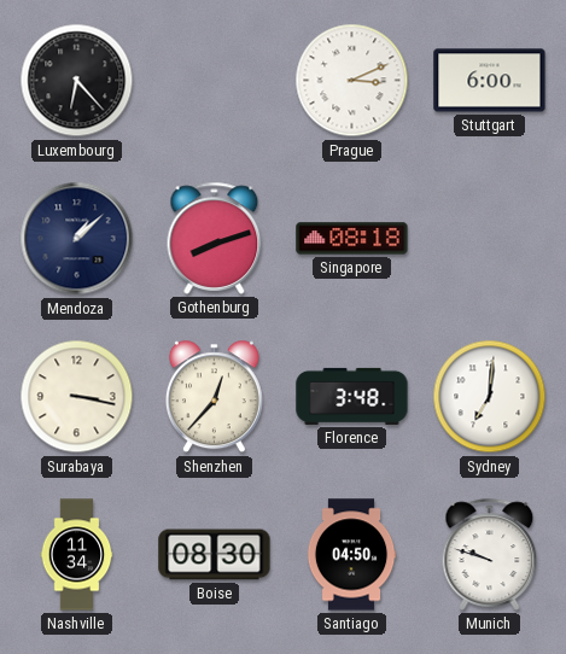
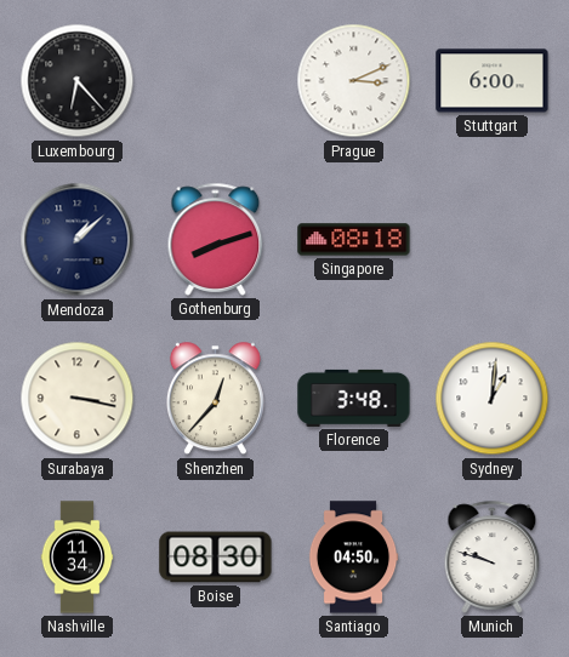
Sydney: 7:01 -> 1:01 (493, 399)
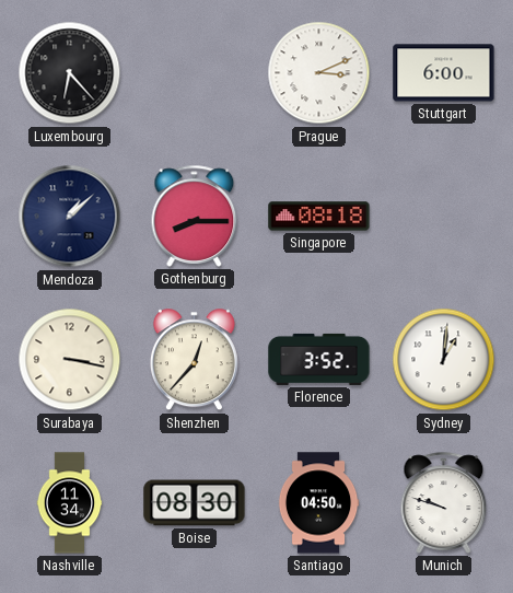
Gothenburg: 8:12 -> 8:15 (195, 216)
Florence: 3:48 -> 3:52 (319, 359)
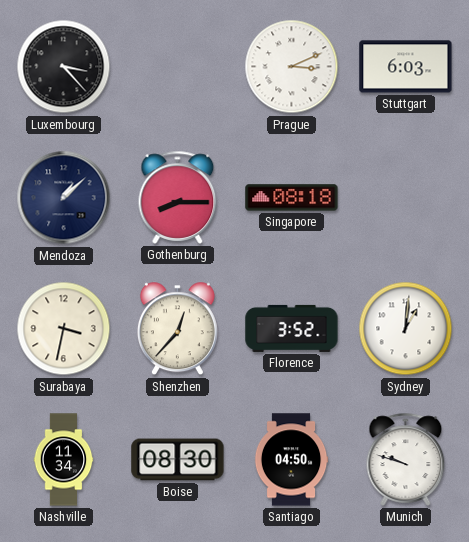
Luxembourg: 6:23 -> 3:23 (64, 67)
Stuttgart: 6:00 -> 6:03 (406, 67)
Surabaya: 3:17 -> 3:32 (64, 329)
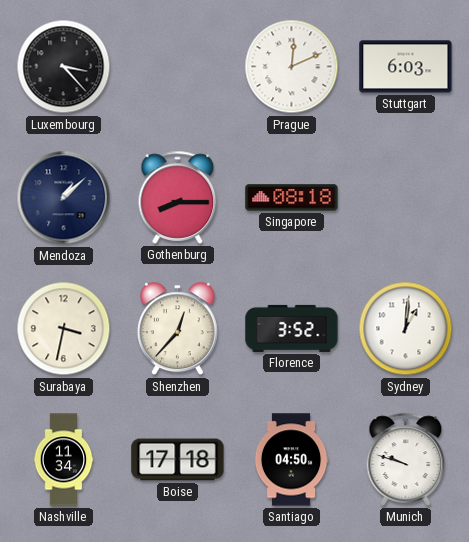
Prague: 3:11 -> 12:11 (292, 67)
Boise: 08:30 -> 17:18 (178, 460)
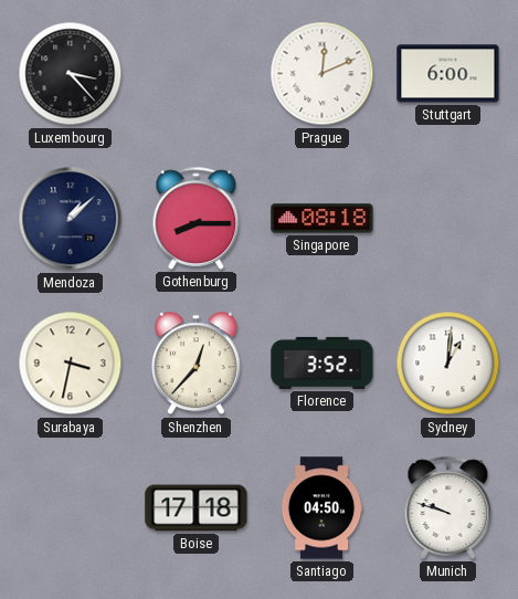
Stuttgart: 6:03 -> 6:00 (448, 74)
Nashville: 11:34 -> none (64, 460)
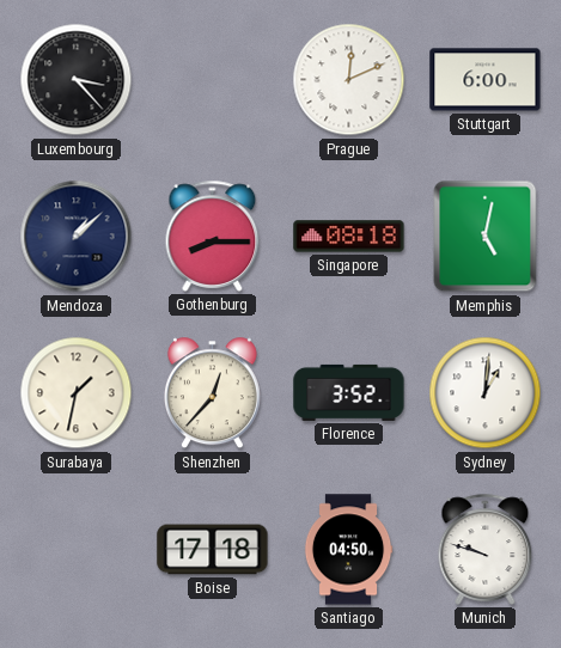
Memphis: none -> 5:02 (486, 237)
Surabaya: 3:32 -> 1:32 (77, 393)
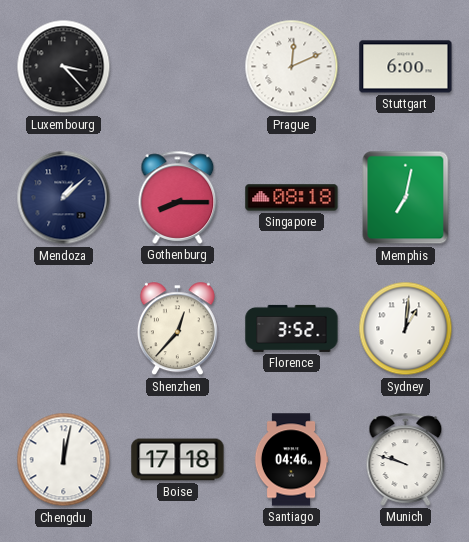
Memphis: 5:02 -> 7:02 (406, 198)
Surabaya: 1:32 -> none (77, 393)
Chengdu: none -> 12:02 (64, 460)
Santiago: 04:50 -> 04:46 (291, 460)
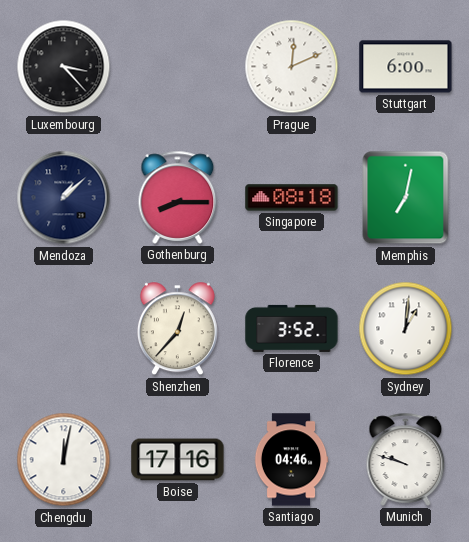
Boise: 17:18 -> 17:16 (178, 460)
